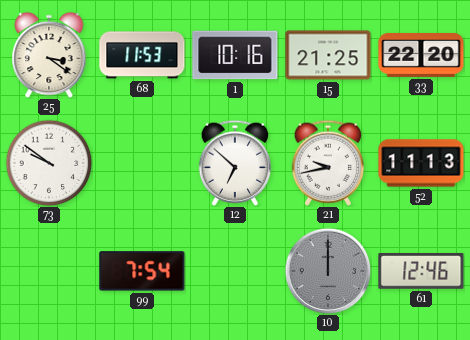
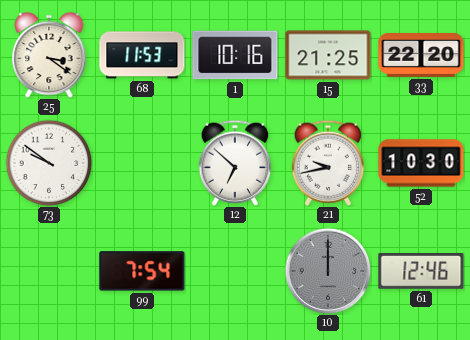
52: 11:13 -> 10:30 (421, 163)
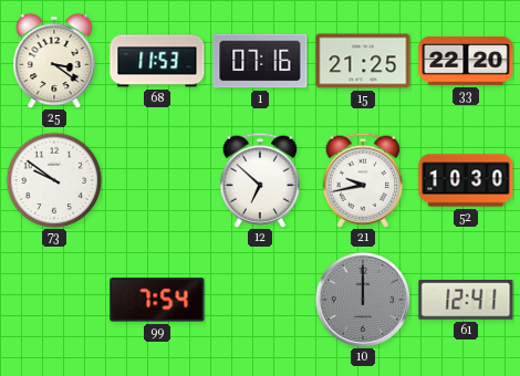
1: 10:16 -> 07:16 (260, 61)
61: 12:46 -> 12:41 (466, 301)
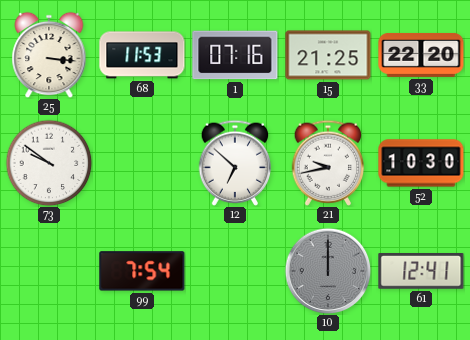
25: 3:21 -> 3:16 (49, 55)
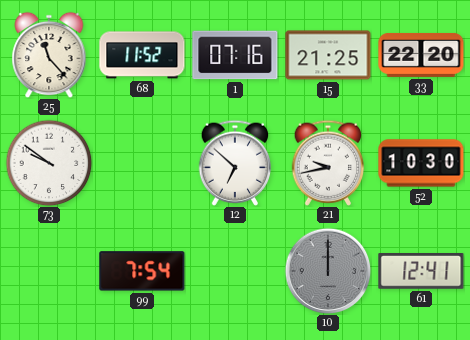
25: 3:16 -> 11:23 (49, 55)
68: 11:53 -> 11:52 (142, 55)
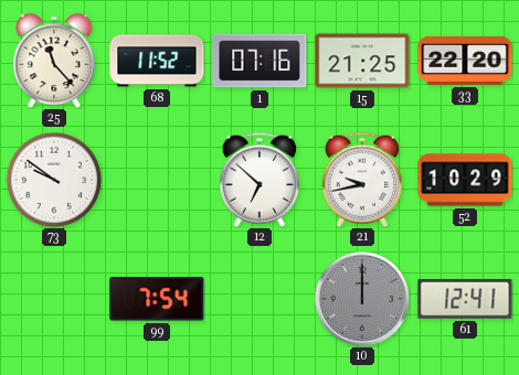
52: 10:30 -> 10:29 (465, 180)
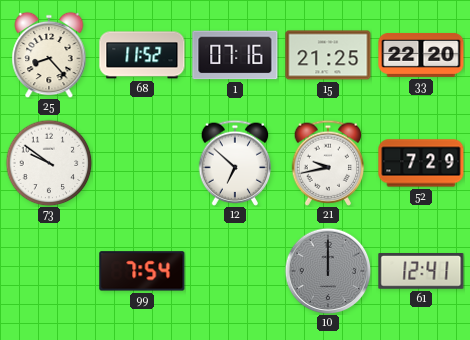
25: 11:23 -> 8:23 (49, 55)
52: 10:29 -> 7:29 (421, 163)
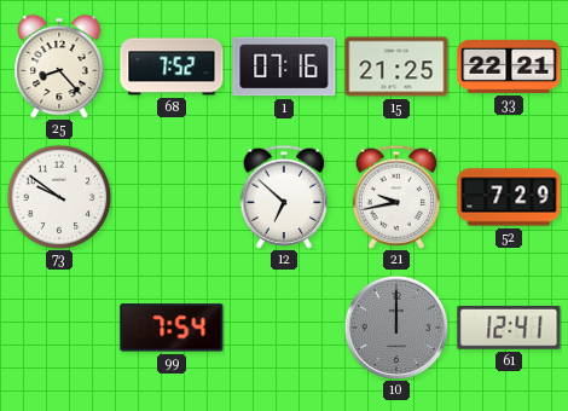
68: 11:52 -> 7:52 (172, 66)
33: 22:20 -> 22:21 (509, 66)
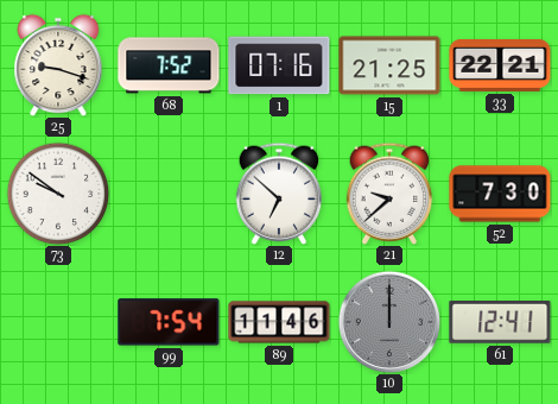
25: 8:23 -> 9:18 (58, 65)
21: 9:43 -> 9:38 (389, 194)
52: 7:29 -> 7:30 (500, 194)
89: none -> 11:46 (279, 322)
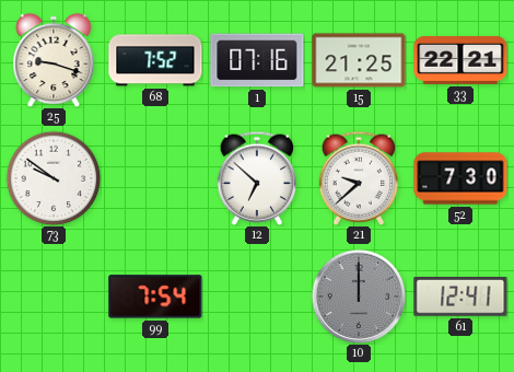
89: 11:46 -> none (279, 322)
